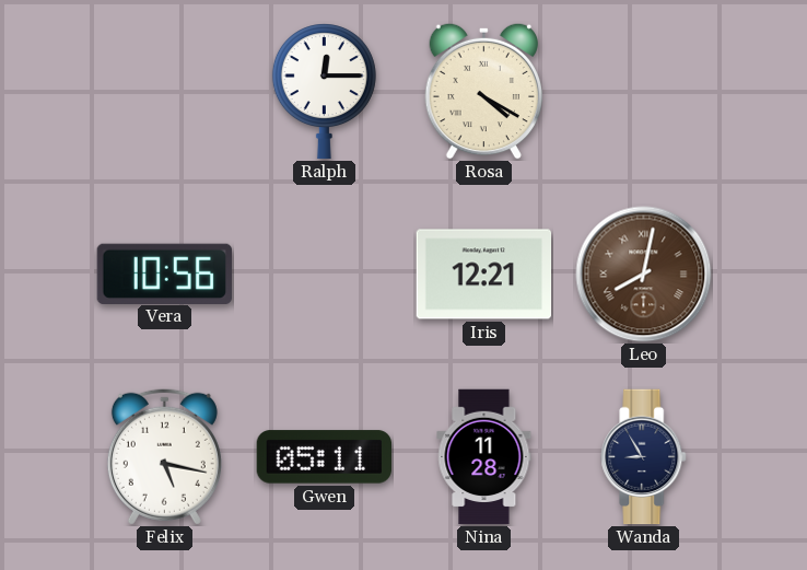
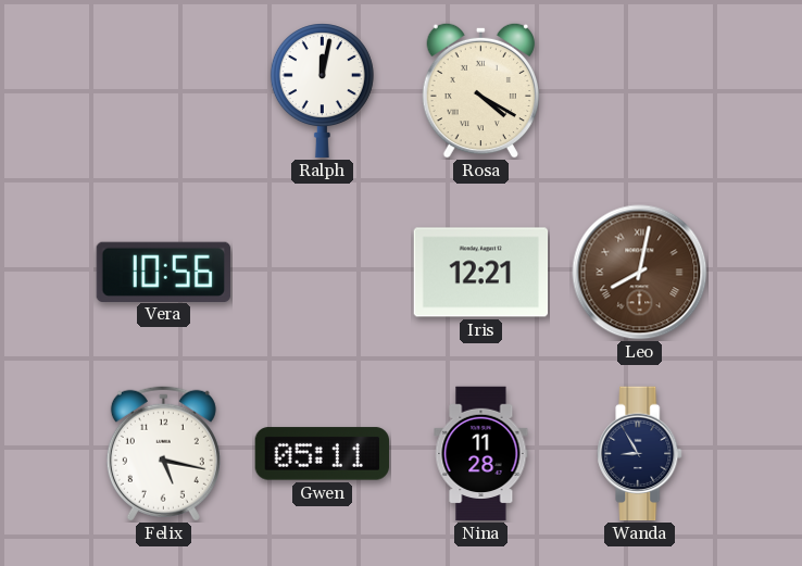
Ralph: 12:15 -> 12:02 (322, 91)
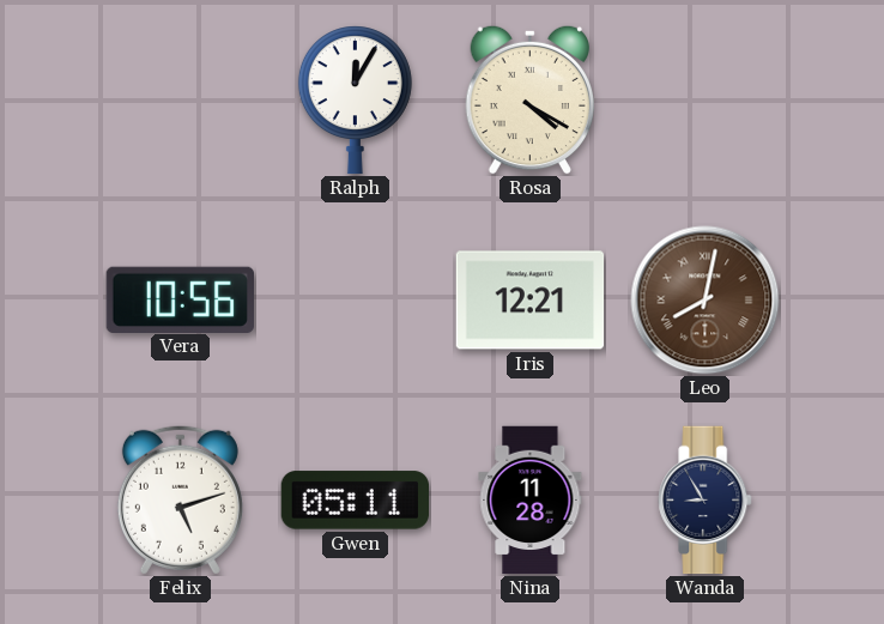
Ralph: 12:02 -> 12:05 (355, 101)
Felix: 5:17 -> 5:12 (180, 499)
